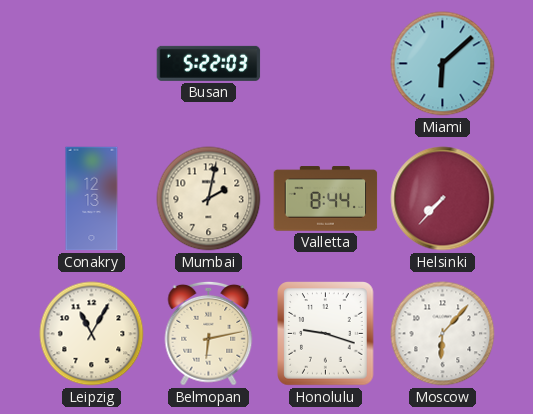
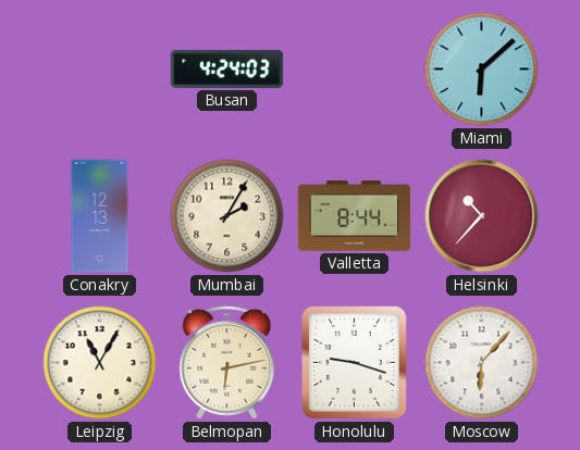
Busan: 5:22 -> 4:24 (227, 68)
Mumbai: 2:02 -> 2:05 (227, 216)
Helsinki: 7:37 -> 10:37 (482, 216)
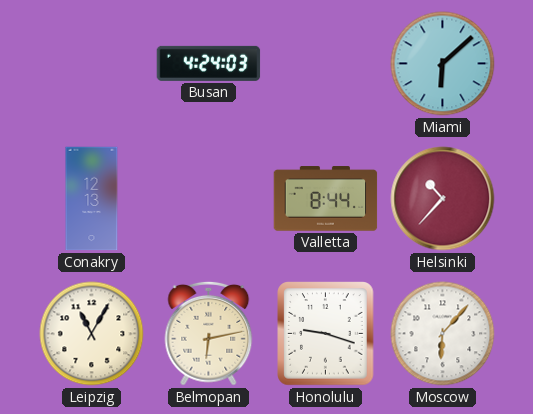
Mumbai: 2:05 -> none (227, 216)
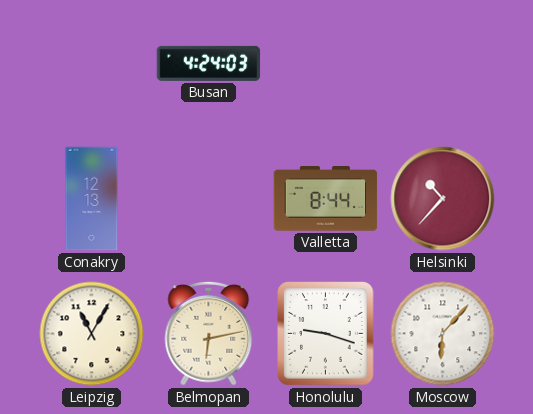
Miami: 6:08 -> none (443, 64)
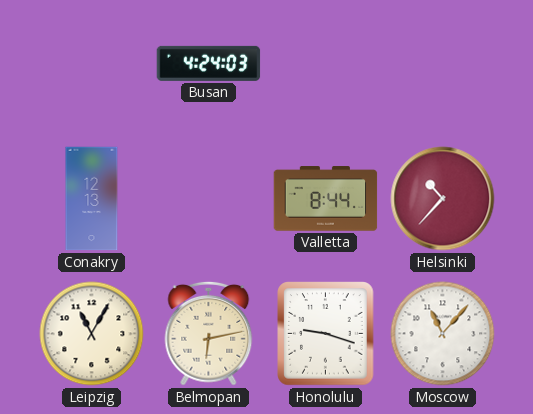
Moscow: 6:07 -> 11:07 (443, 334)
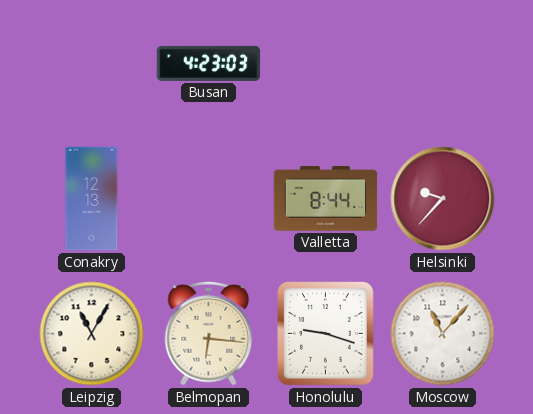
Busan: 4:24 -> 4:23 (209, 63)
Helsinki: 10:37 -> 9:37 (443, 199)
Belmopan: 6:13 -> 6:16 (209, 333)
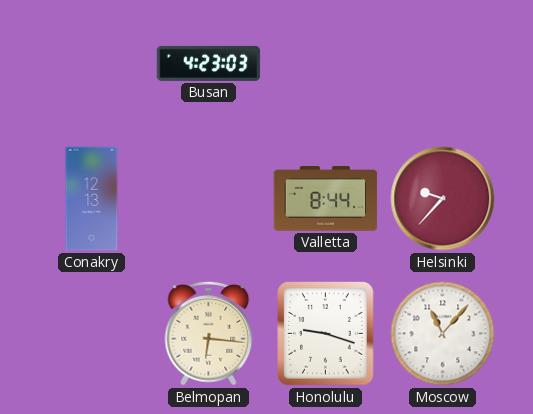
Leipzig: 11:05 -> none (92, 334)
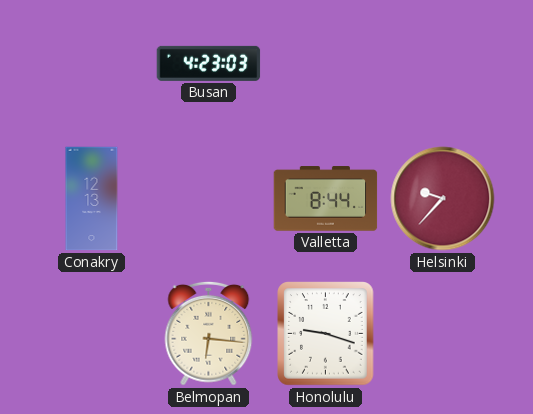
Moscow: 11:07 -> none (443, 334)
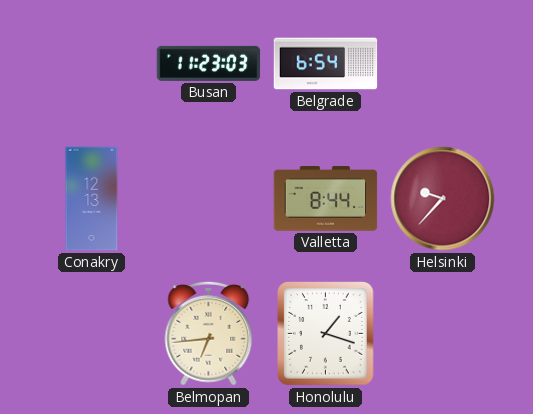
Busan: 4:23 -> 11:23 (209, 63)
Belgrade: none -> 6:54 (326, 64)
Belmopan: 6:16 -> 6:44 (209, 333)
Honolulu: 9:18 -> 1:18 (326, 334)
